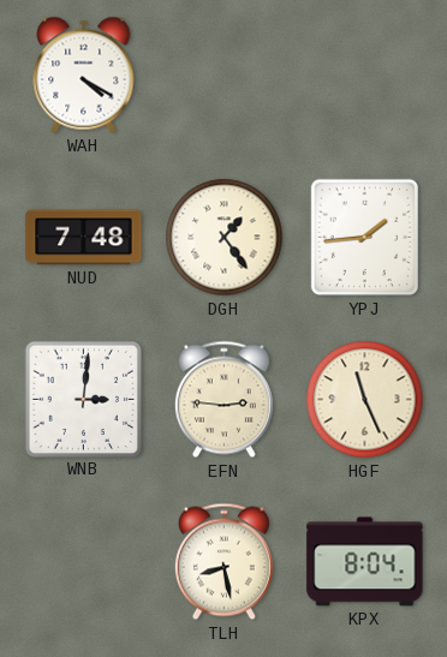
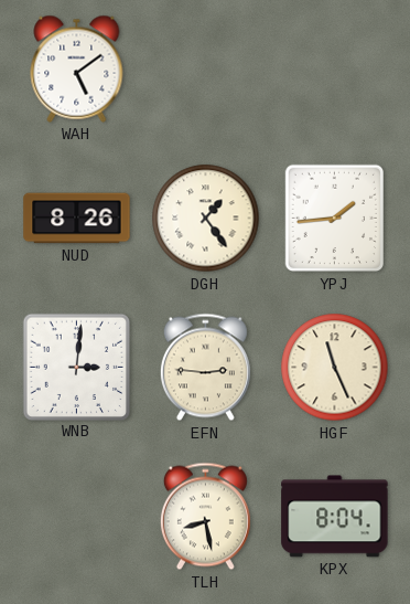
WAH: 4:20 -> 5:09 (77, 68)
NUD: 7:48 -> 8:26 (77, 219)
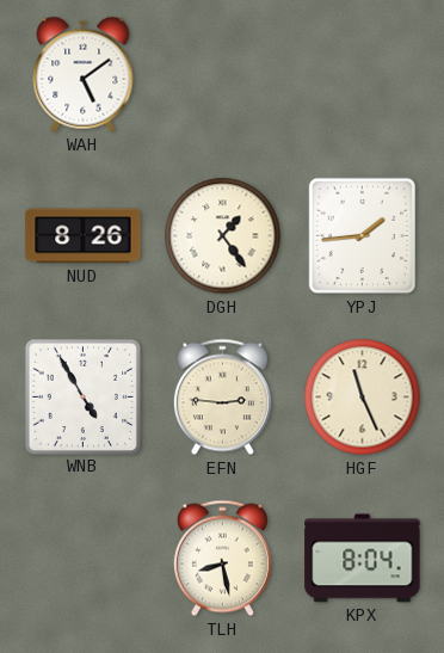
WNB: 3:01 -> 4:55 (82, 396)
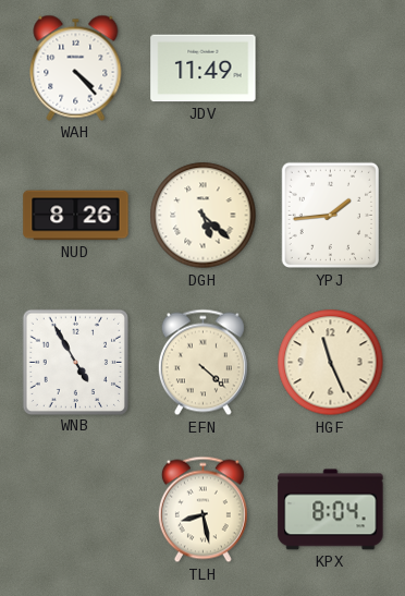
WAH: 5:09 -> 4:23 (76, 68)
JDV: none -> 11:49 (204, 69)
DGH: 1:24 -> 5:22 (204, 216)
EFN: 2:46 -> 4:22 (202, 363)
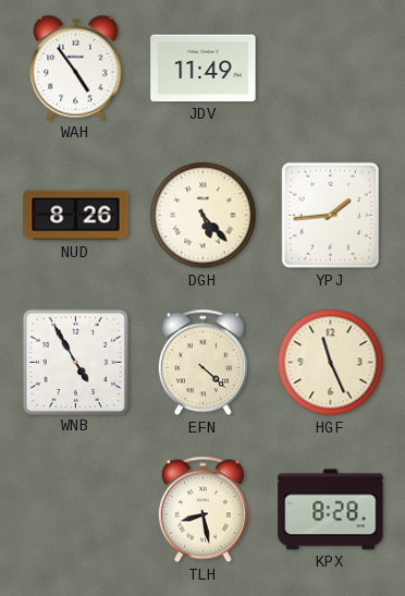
WAH: 4:23 -> 4:54 (76, 68)
DGH: 5:22 -> 5:23 (204, 216)
KPX: 8:04 -> 8:28 (331, 510)
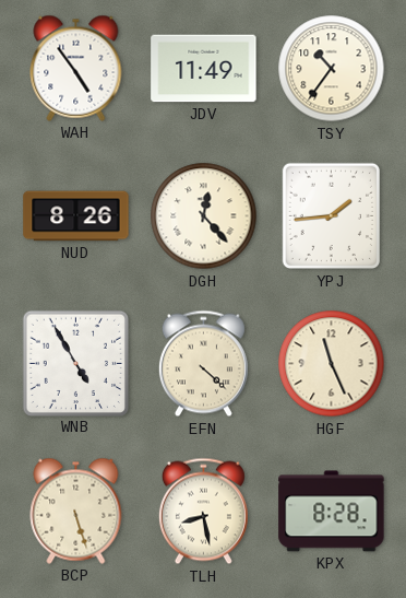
TSY: none -> 10:36 (332, 69)
DGH: 5:23 -> 12:23 (204, 216)
BCP: none -> 5:27 (76, 511)
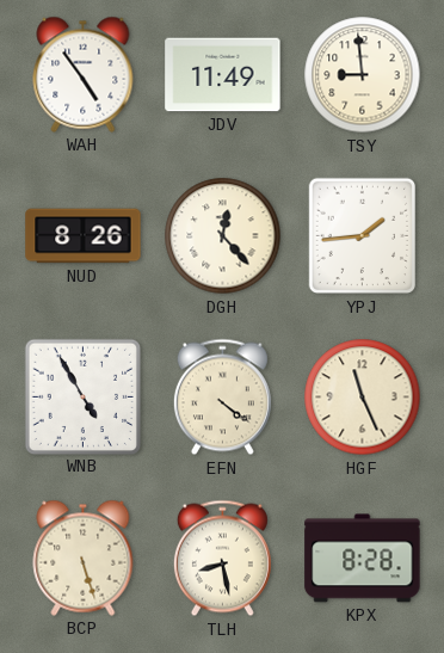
TSY: 10:36 -> 8:59 (363, 75)
EFN: 4:22 -> 4:21 (222, 398)
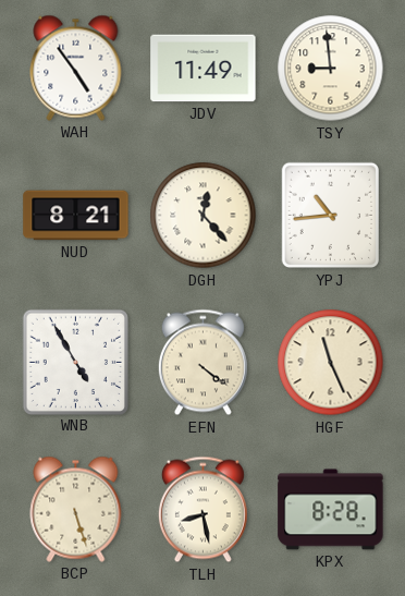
NUD: 8:26 -> 8:21 (76, 216)
YPJ: 1:44 -> 10:44 (330, 216)
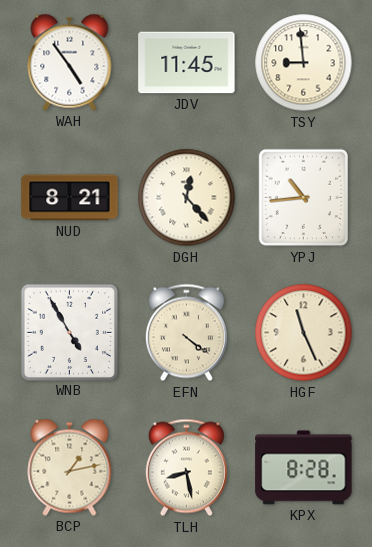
JDV: 11:49 -> 11:45 (187, 63)
BCP: 5:27 -> 1:13 (70, 467)
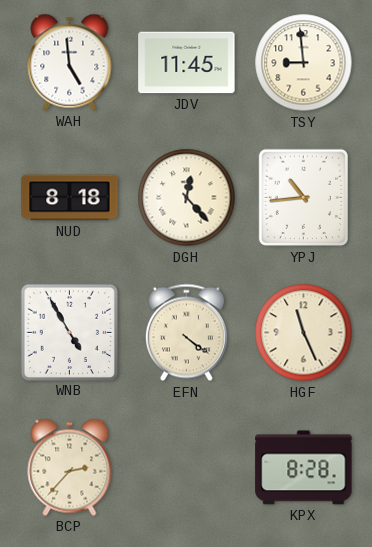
WAH: 4:54 -> 4:59 (70, 62)
NUD: 8:21 -> 8:18 (70, 198)
BCP: 1:13 -> 2:37 (70, 467)
TLH: 8:28 -> none (186, 468)
